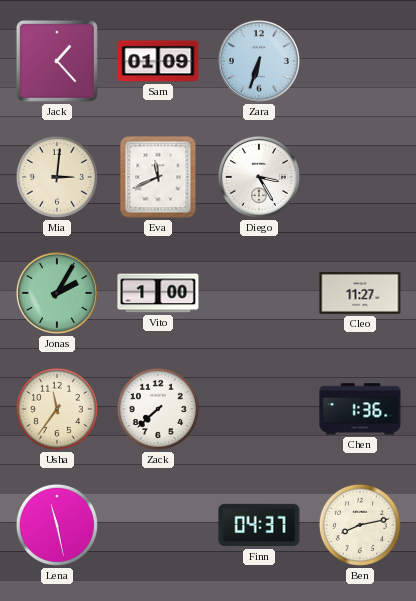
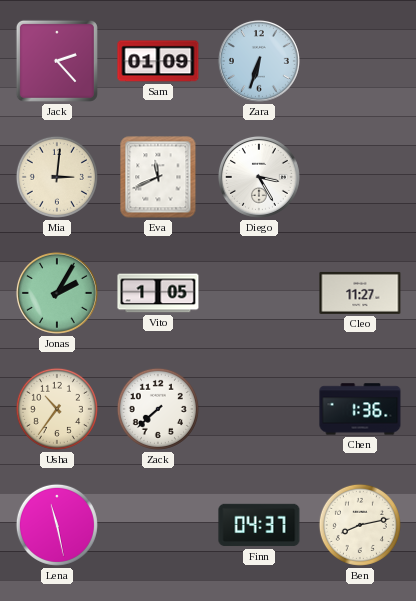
Jack: 1:23 -> 2:23 (57, 61)
Vito: 1:00 -> 1:05 (158, 293)
Usha: 11:36 -> 10:36 (57, 409)
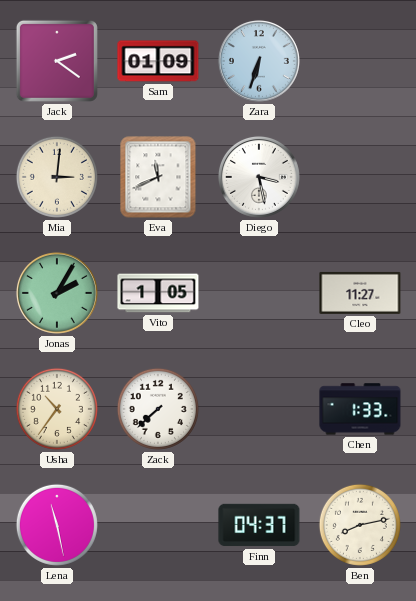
Jack: 2:23 -> 2:21 (57, 61)
Diego: 3:25 -> 3:28 (259, 177)
Chen: 1:36 -> 1:33 (360, 409)
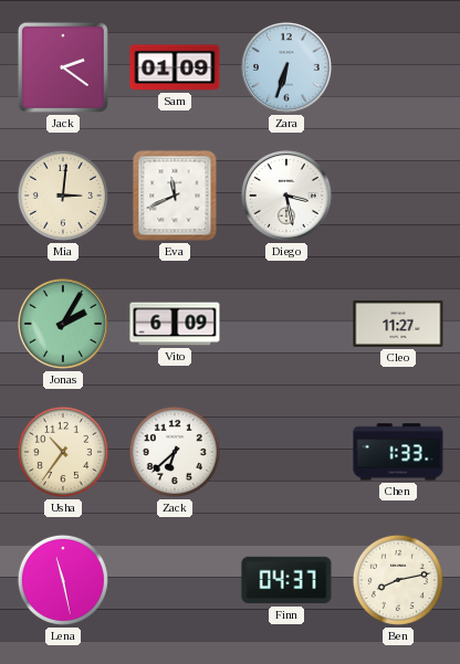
Vito: 1:05 -> 6:09 (175, 324)
Zack: 7:38 -> 6:38 (175, 452)
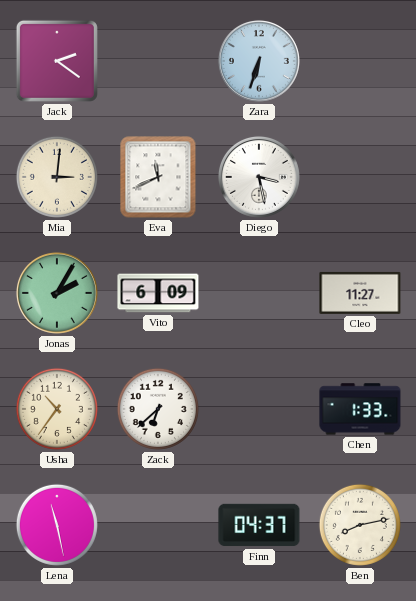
Sam: 01:09 -> none (175, 67)
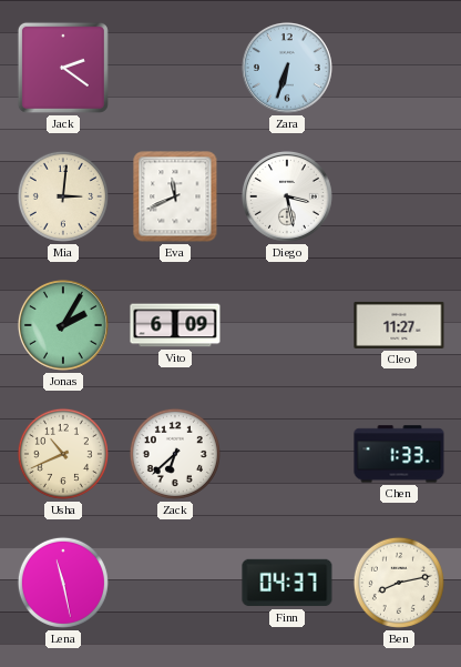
Usha: 10:36 -> 10:41 (63, 454)
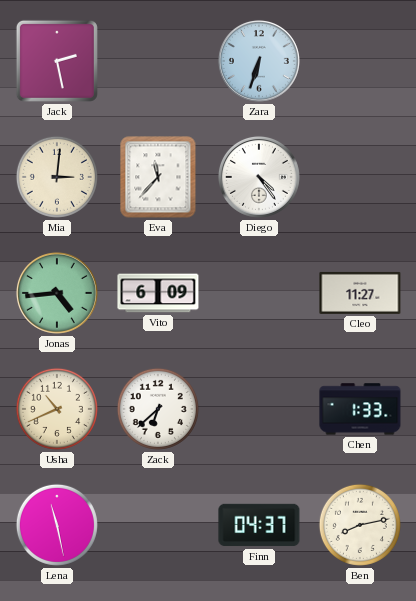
Jack: 2:21 -> 2:28 (57, 61)
Eva: 11:41 -> 11:37 (158, 177)
Diego: 3:28 -> 4:24 (259, 177)
Jonas: 2:05 -> 4:44 (57, 293)
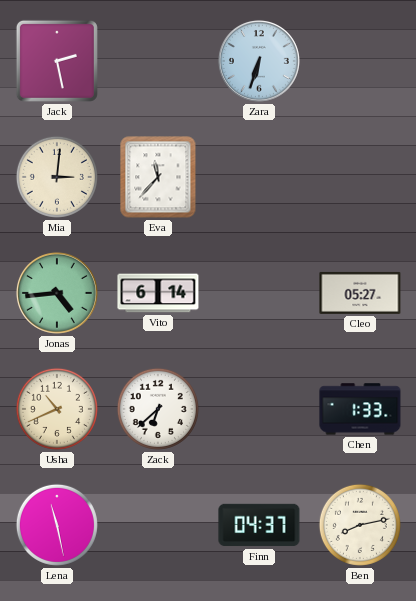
Diego: 4:24 -> none (259, 177)
Vito: 6:09 -> 6:14 (158, 293)
Cleo: 11:27 -> 05:27 (360, 293)
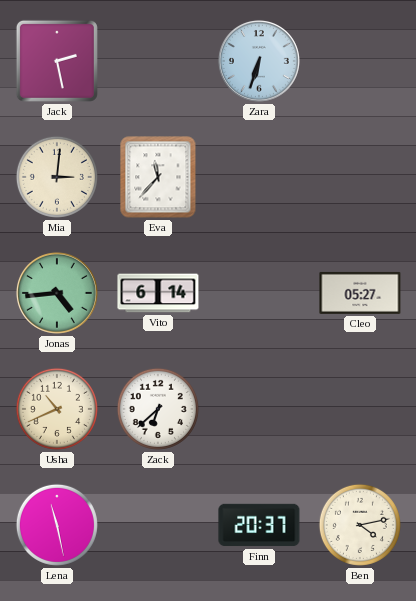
Chen: 1:33 -> none (360, 409)
Finn: 04:37 -> 20:37 (259, 525)
Ben: 8:13 -> 4:13 (360, 525)
